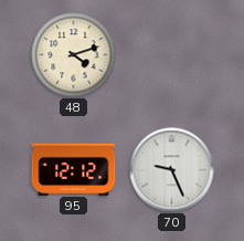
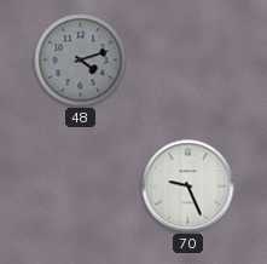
48 dial: cream -> grey (81, 61)
95: 12:12 -> none (74, 169)
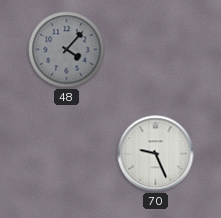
48: 4:12 -> 4:07 (67, 50)
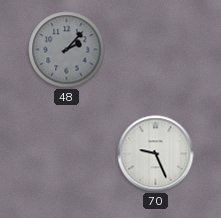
48: 4:07 -> 2:07 (67, 50)
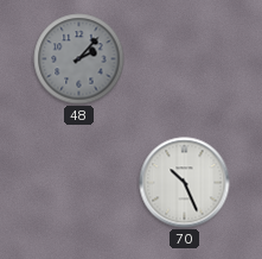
70: 9:26 -> 10:26 (185, 183)
